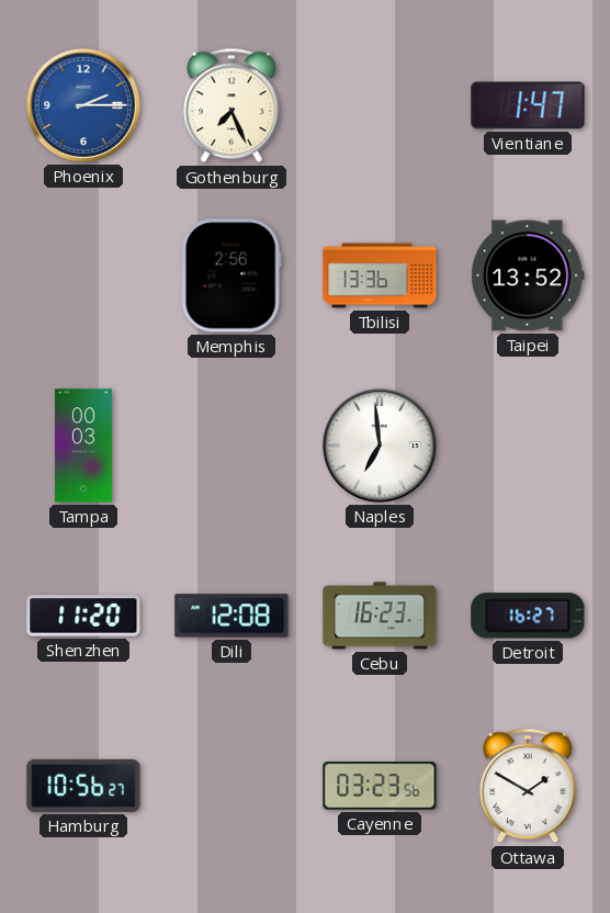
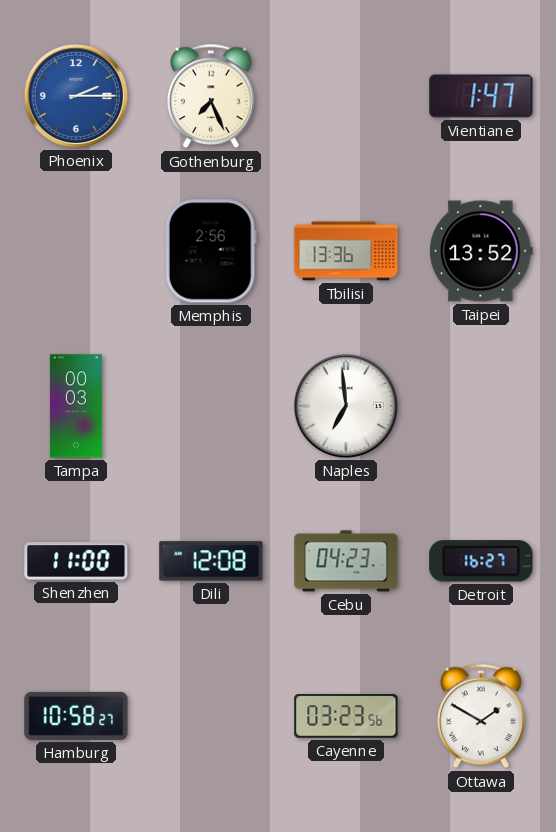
Shenzhen: 11:20 -> 11:00 (76, 561)
Cebu: 16:23 -> 04:23 (346, 561)
Hamburg: 10:56 -> 10:58 (76, 716)
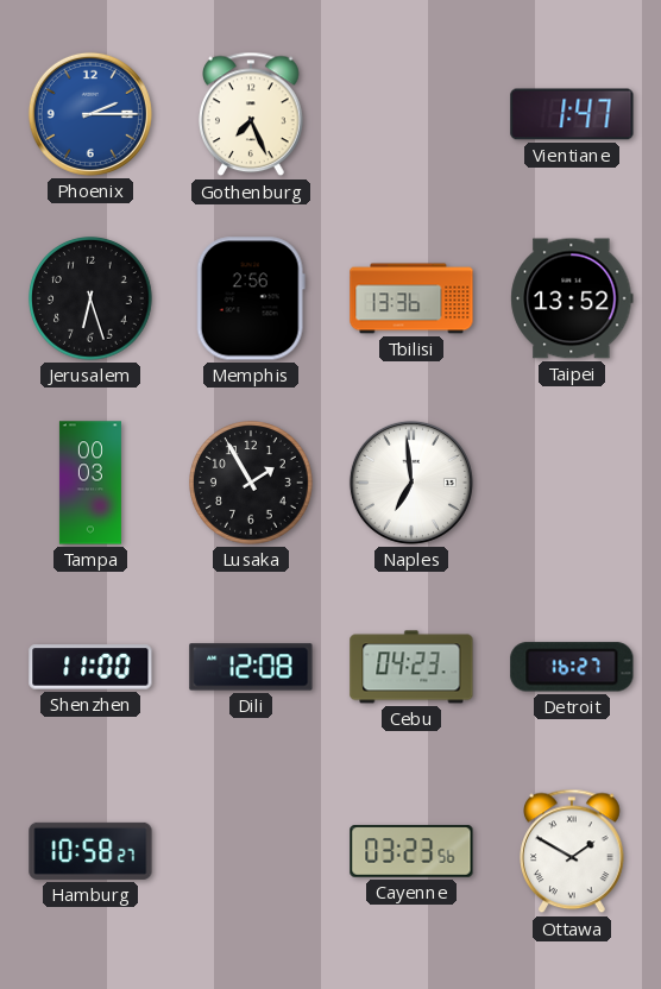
Jerusalem: none -> 6:27 (90, 298)
Lusaka: none -> 1:55 (251, 483)
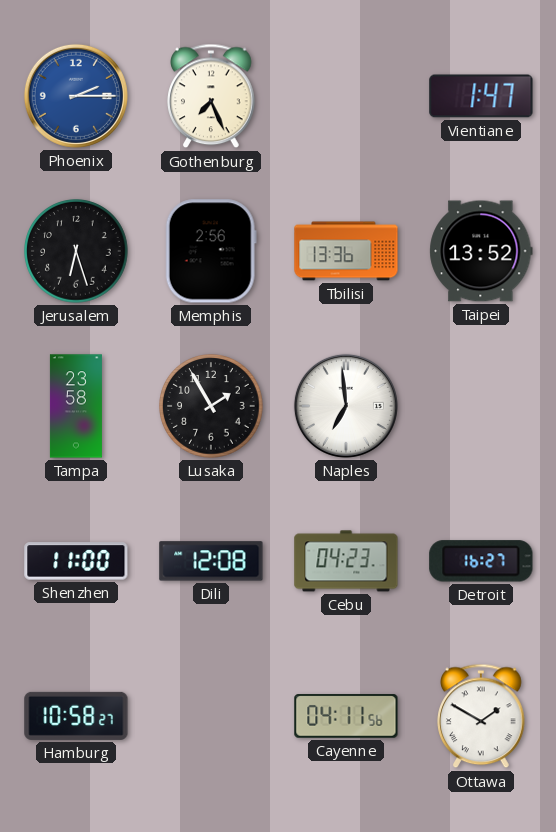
Tampa: 00:03 -> 23:58 (76, 406)
Cayenne: 03:23 -> 04:11 (346, 716)
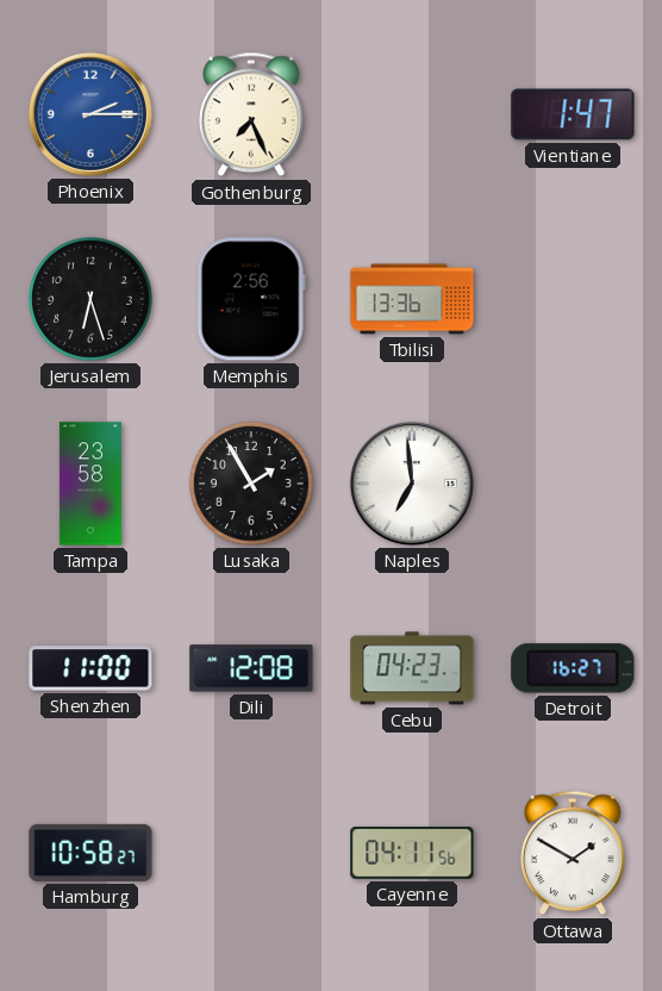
Taipei: 13:52 -> none (481, 251)
